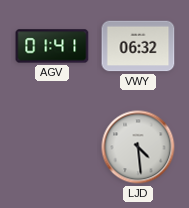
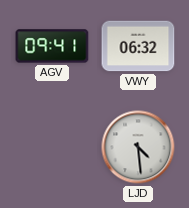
AGV: 01:41 -> 09:41 (52, 46)
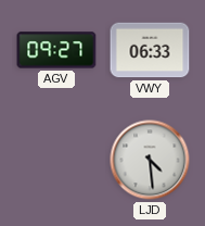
AGV: 09:41 -> 09:27 (56, 50)
VWY: 06:32 -> 06:33 (150, 50)
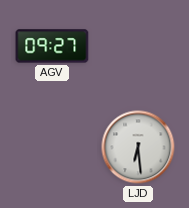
VWY: 06:33 -> none (150, 50)
LJD: 4:29 -> 6:29 (138, 147)
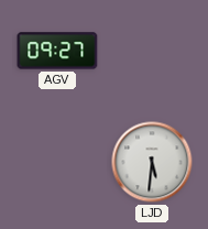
LJD: 6:29 -> 5:31 (152, 162)
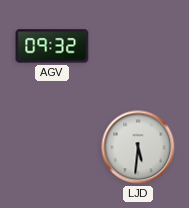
AGV: 09:27 -> 09:32 (52, 46)
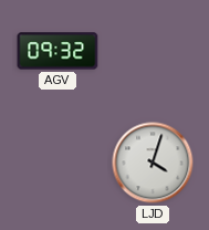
LJD: 5:31 -> 4:03 (153, 163)
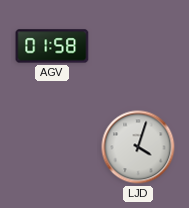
AGV: 09:32 -> 01:58 (52, 46)
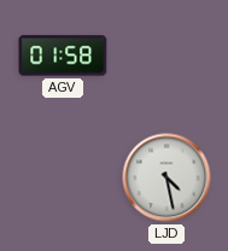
LJD: 4:03 -> 4:28 (166, 177)
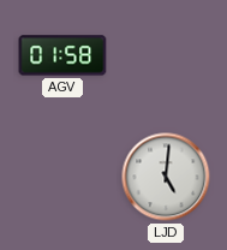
LJD: 4:28 -> 5:01 (166, 177)
